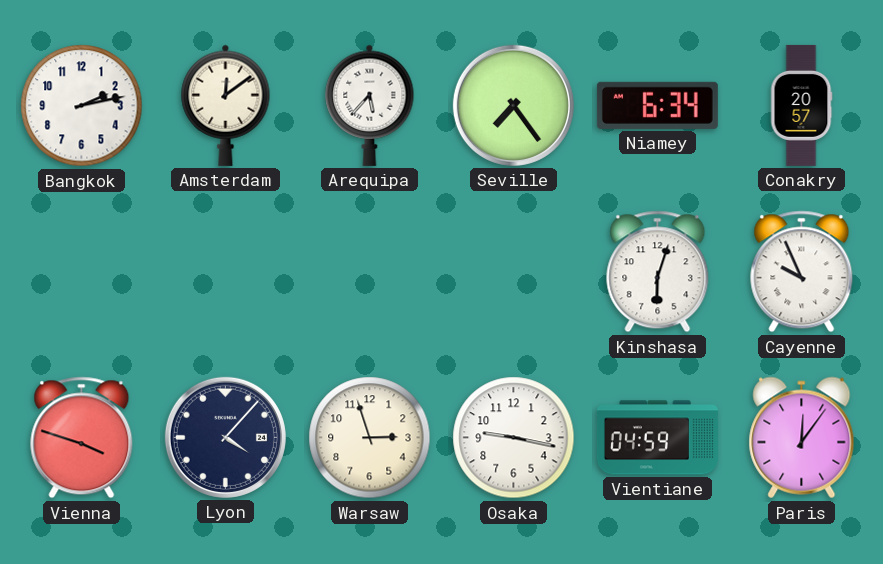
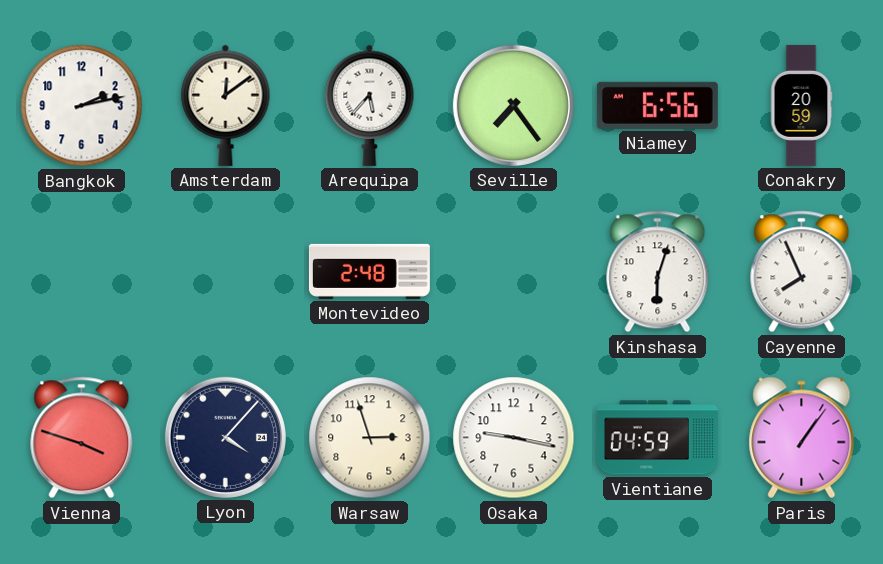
Niamey: 6:34 -> 6:56 (657, 105)
Conakry: 20:57 -> 20:59 (801, 105)
Montevideo: none -> 2:48 (369, 271)
Cayenne: 9:56 -> 7:56 (802, 272)
Paris: 12:06 -> 1:06 (802, 438)
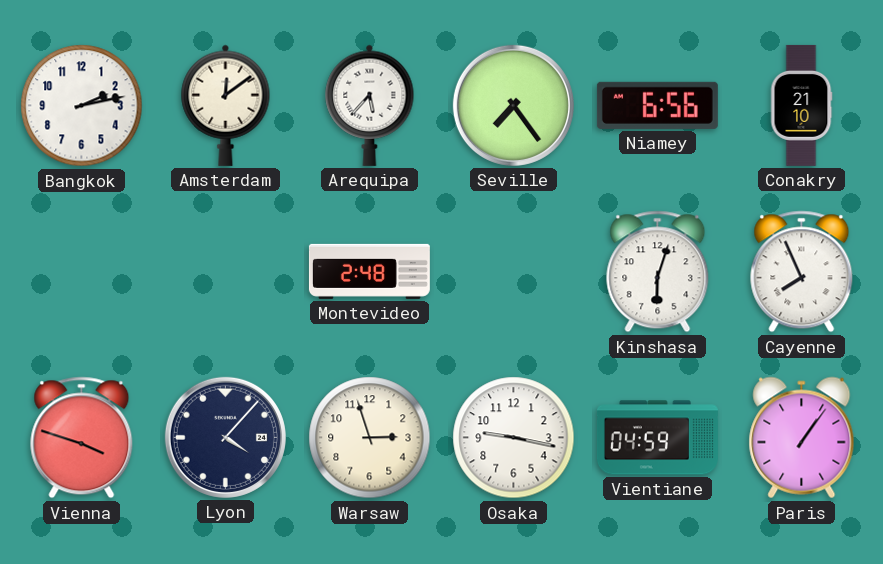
Conakry: 20:59 -> 21:10 (801, 105)
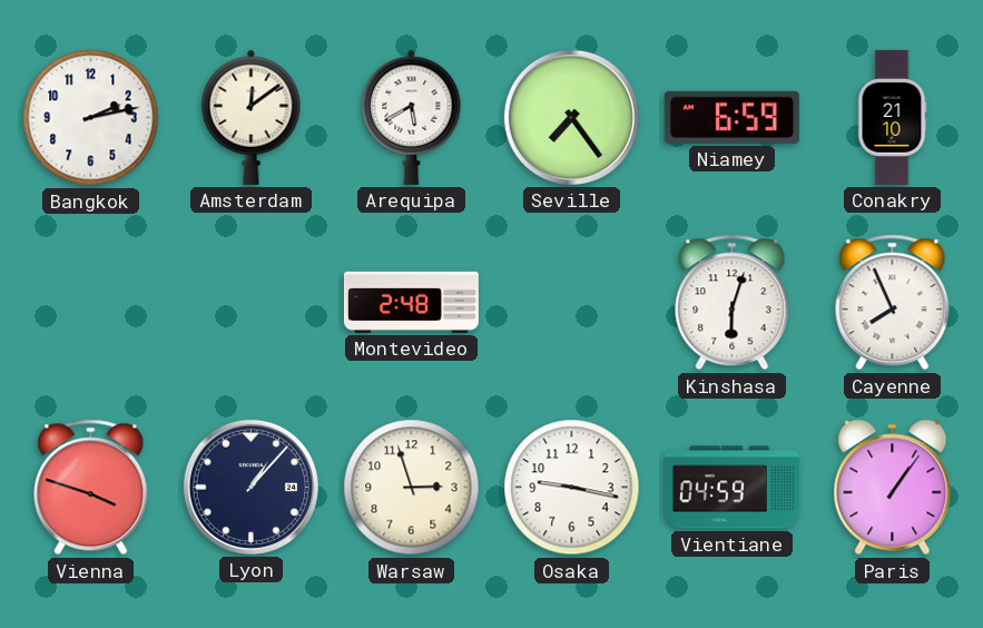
Arequipa: 5:37 -> 5:40 (412, 117)
Niamey: 6:56 -> 6:59 (731, 117)
Lyon: 4:07 -> 1:07 (250, 487)
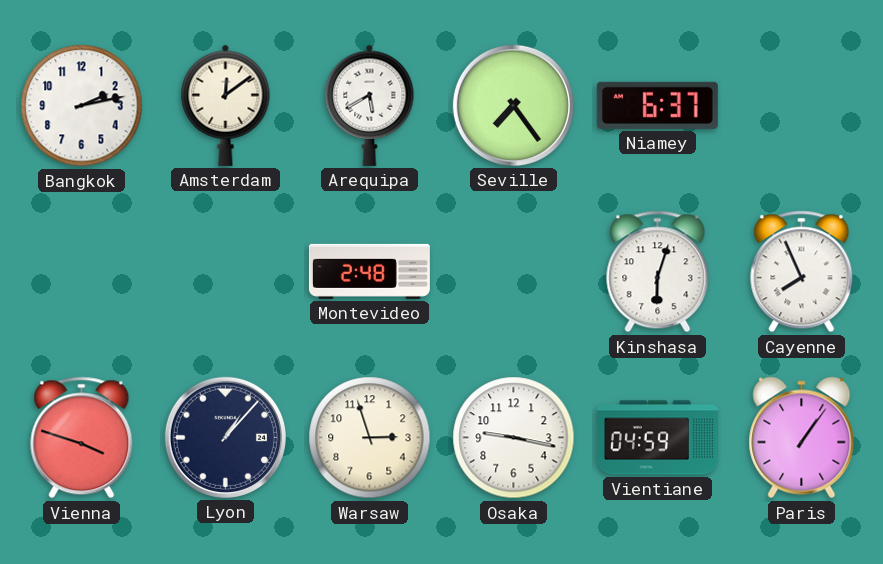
Niamey: 6:59 -> 6:37 (657, 105)
Conakry: 21:10 -> none (892, 117)
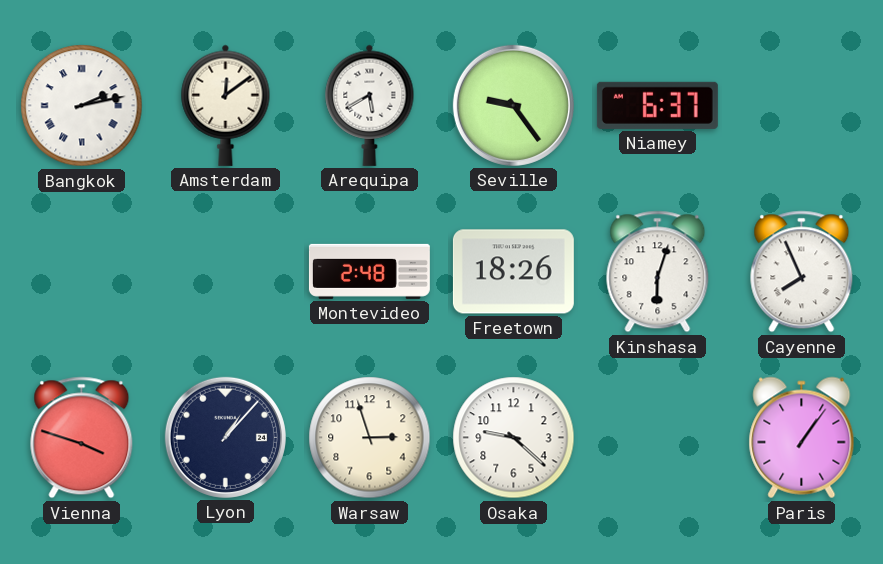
Bangkok numerals: Arabic -> Roman (82, 106)
Seville: 7:24 -> 9:24 (513, 105)
Freetown: none -> 18:26 (513, 272)
Osaka: 9:17 -> 9:22 (514, 438)
Vientiane: 04:59 -> none (657, 438)
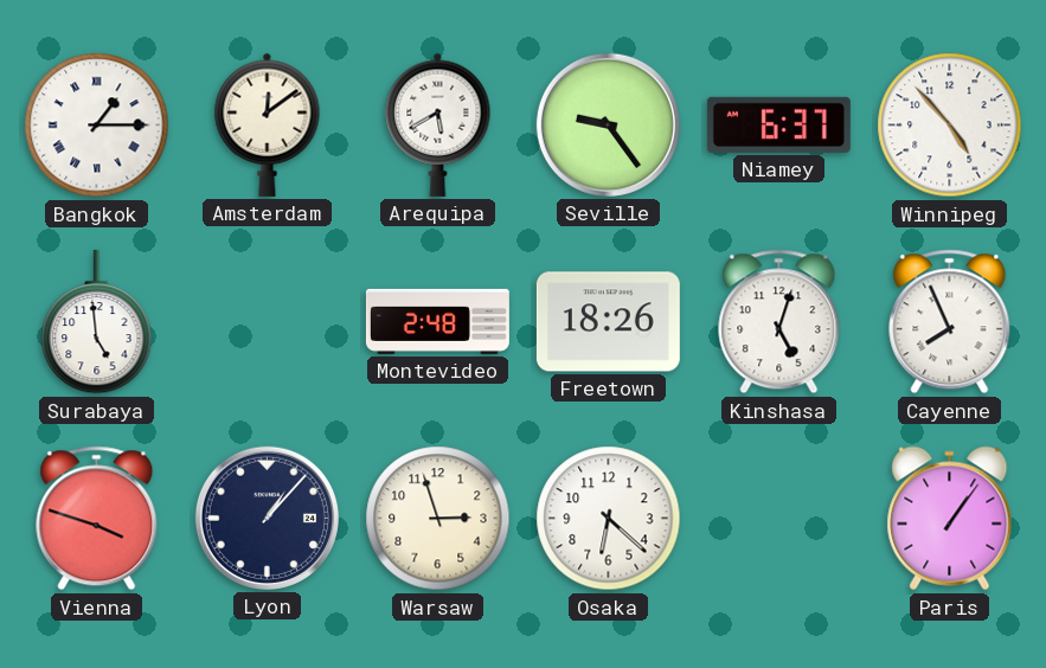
Bangkok: 2:13 -> 1:15 (97, 126)
Winnipeg: none -> 4:53 (950, 126)
Surabaya: none -> 4:59 (97, 322)
Kinshasa: 6:03 -> 5:03 (779, 322)
Osaka: 9:22 -> 6:22 (609, 519)
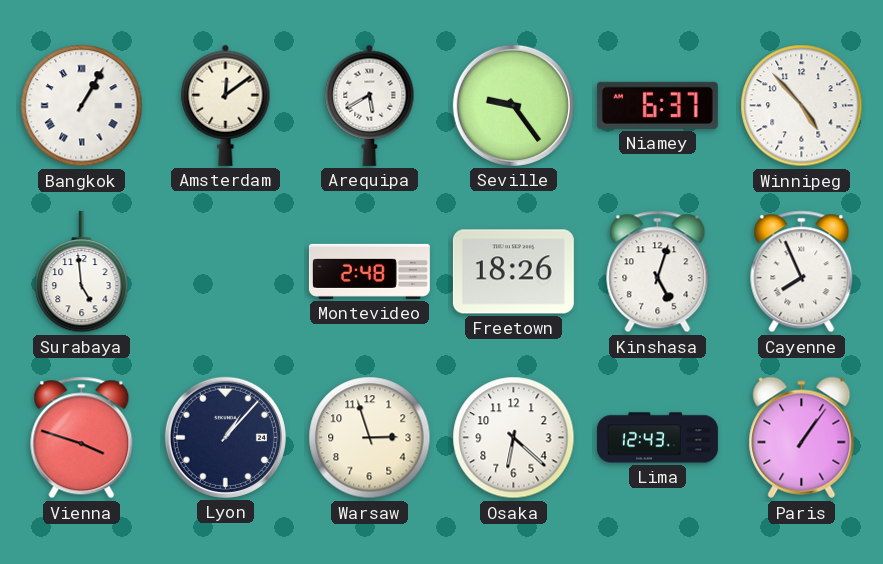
Bangkok: 1:15 -> 1:05 (82, 106)
Lima: none -> 12:43 (657, 438)
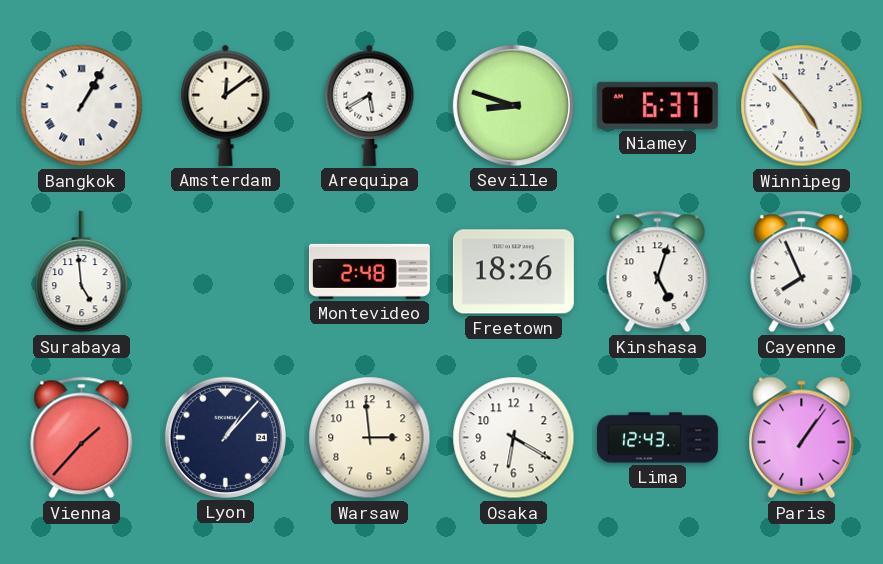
Seville: 9:24 -> 8:48 (513, 105)
Vienna: 3:48 -> 1:37 (82, 438)
Warsaw: 2:57 -> 2:59 (370, 438)
Osaka: 6:22 -> 6:20 (514, 438)
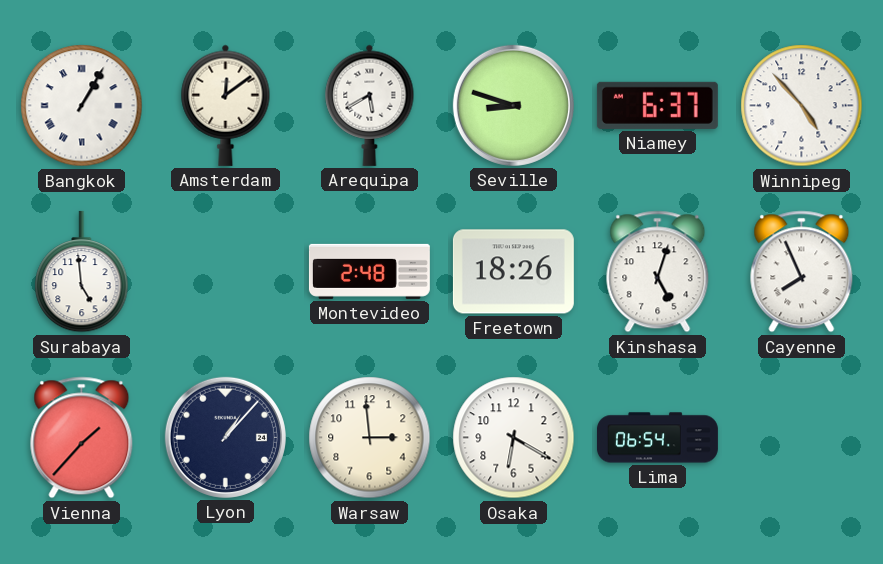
Lima: 12:43 -> 06:54 (657, 438)
Paris: 1:06 -> none (802, 438)
